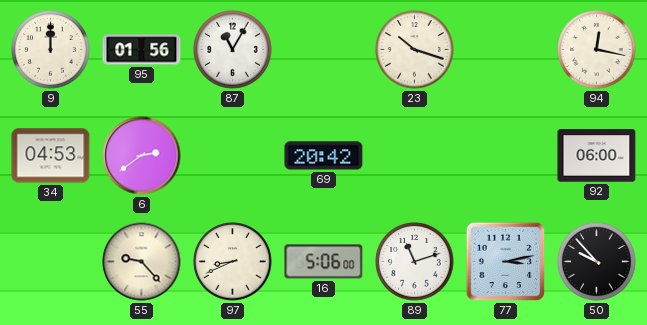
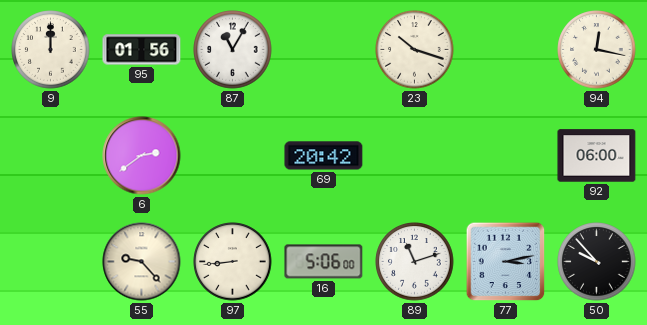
34: 04:53 -> none (51, 156)
97: 8:41 -> 8:44 (233, 262)
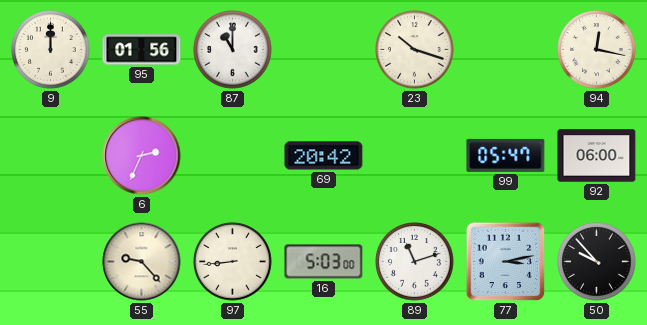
87: 11:05 -> 11:00 (233, 50)
6: 2:39 -> 2:34 (142, 156)
99: none -> 05:47 (506, 155)
16: 5:06 -> 5:03 (324, 262)
